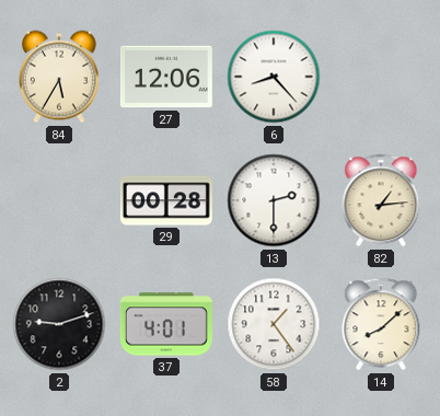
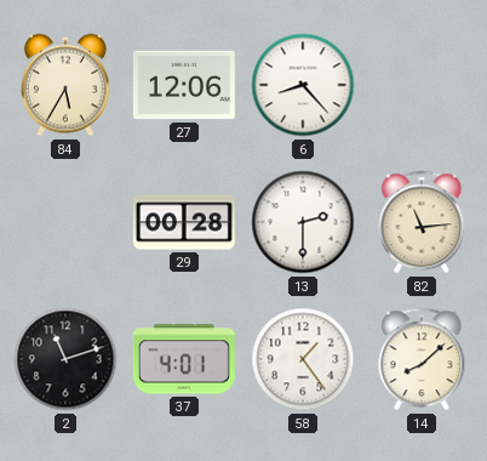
82: 1:14 -> 11:14 (422, 222)
2: 9:12 -> 11:12 (65, 359)
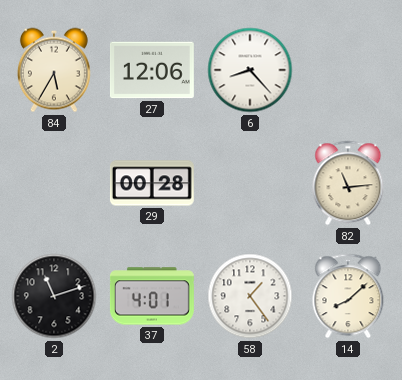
13: 2:30 -> none (303, 222)
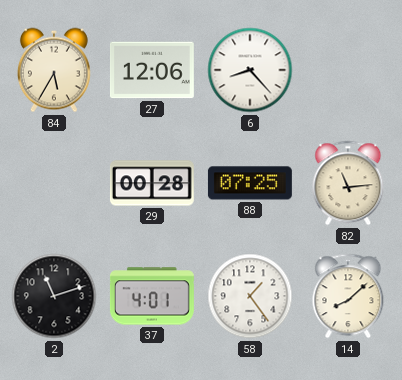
88: none -> 07:25 (250, 183)
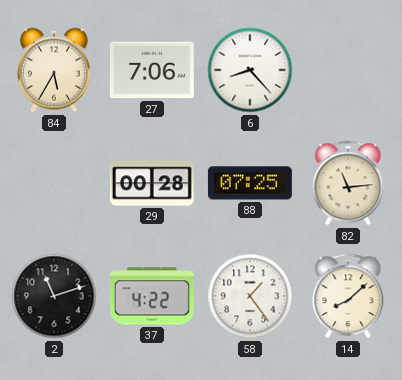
27: 12:06 -> 7:06 (152, 70)
37: 4:01 -> 4:22 (152, 296)
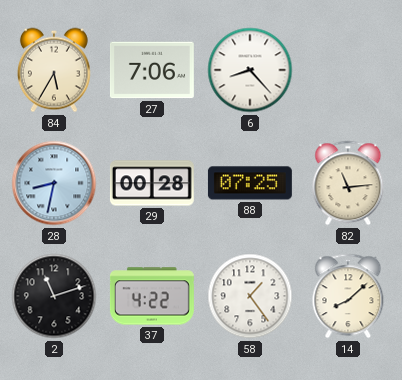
28: none -> 8:32 (54, 183)
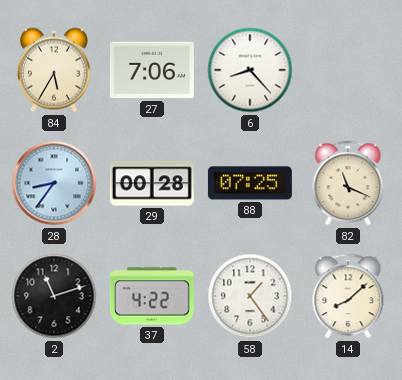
28: 8:32 -> 8:36 (54, 183)
82: 11:14 -> 11:19 (348, 183)
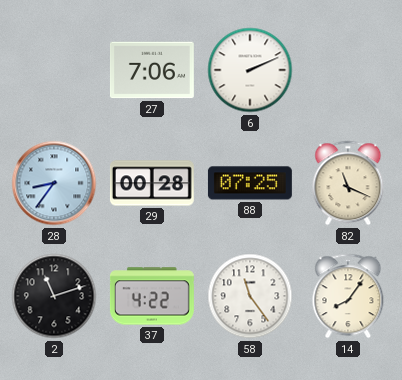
84: 5:35 -> none (54, 70)
6: 8:23 -> 2:11 (250, 70)
58: 1:24 -> 11:24 (250, 296)
14: 8:08 -> 8:06 (348, 296)
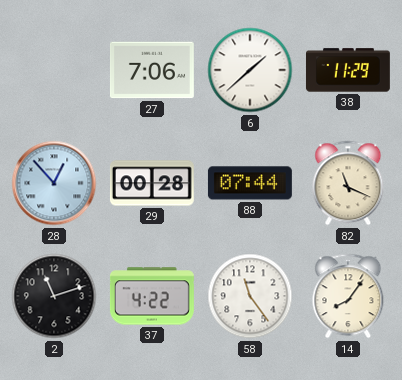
6: 2:11 -> 1:38 (250, 70)
38: none -> 11:29 (348, 70)
28: 8:36 -> 12:53 (54, 183)
88: 07:25 -> 07:44 (250, 183)
